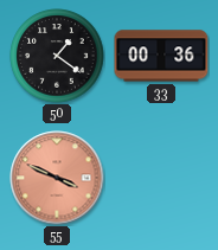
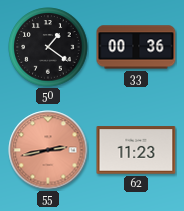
55: 3:49 -> 2:43 (48, 150)
62: none -> 11:23 (136, 150)
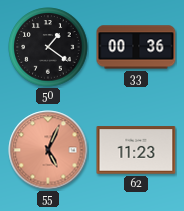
55: 2:43 -> 5:04 (48, 150)
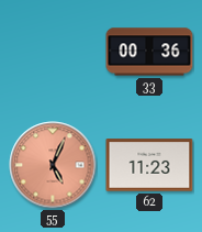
50: 1:21 -> none (48, 47)
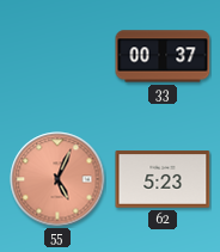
33: 00:36 -> 00:37 (163, 56)
62: 11:23 -> 5:23 (163, 179)
